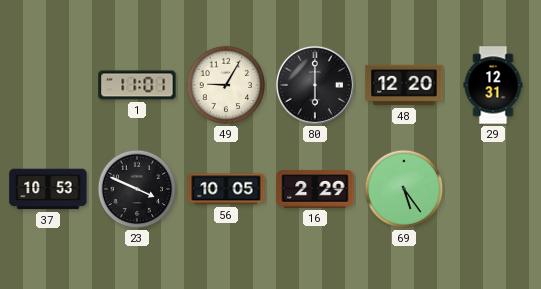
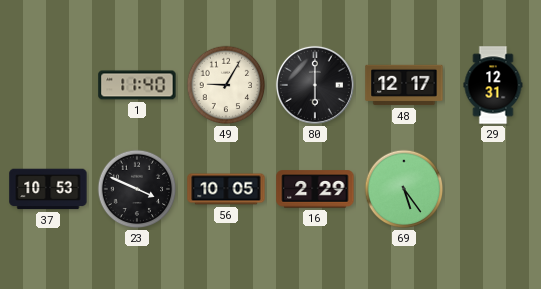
1: 11:01 -> 11:40 (137, 85)
48: 12:20 -> 12:17 (404, 85)
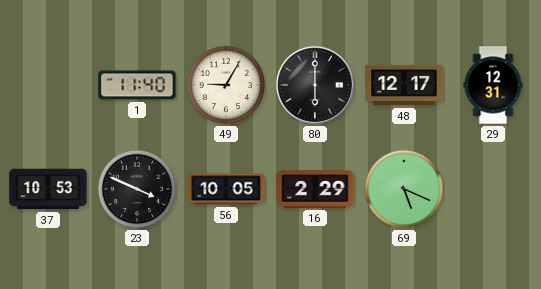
69: 5:24 -> 5:19 (404, 189)
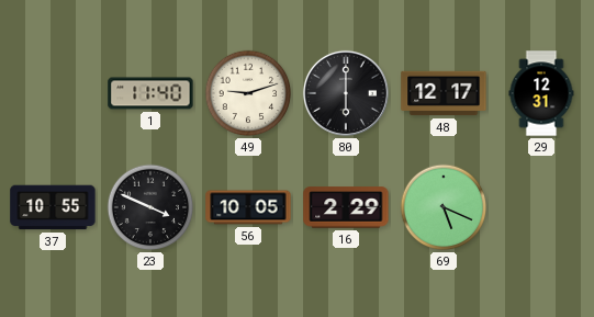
49: 9:05 -> 9:12 (248, 93)
37: 10:53 -> 10:55 (53, 207)
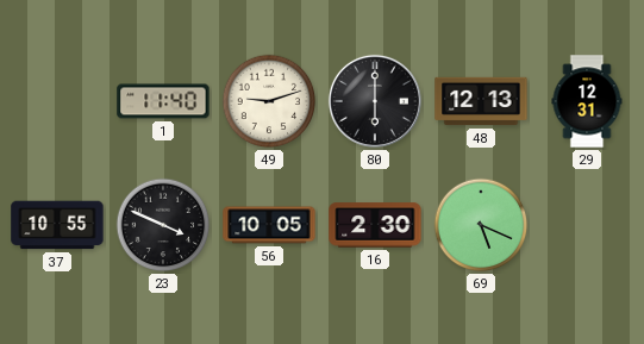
48: 12:17 -> 12:13 (481, 101)
16: 2:29 -> 2:30 (375, 225)
